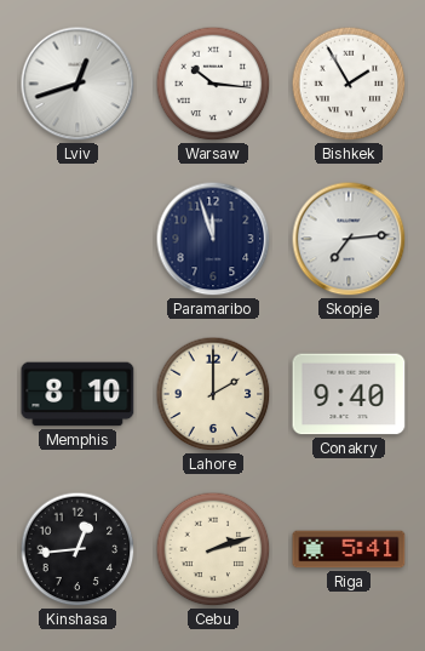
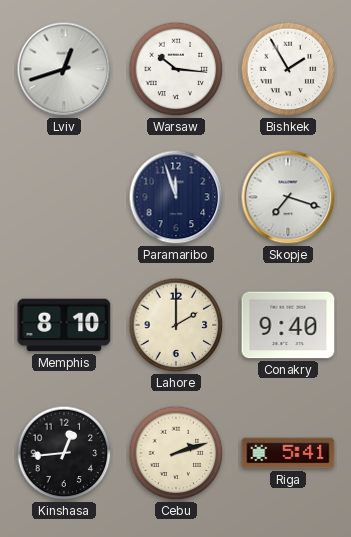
Skopje: 7:14 -> 7:18 (288, 197)
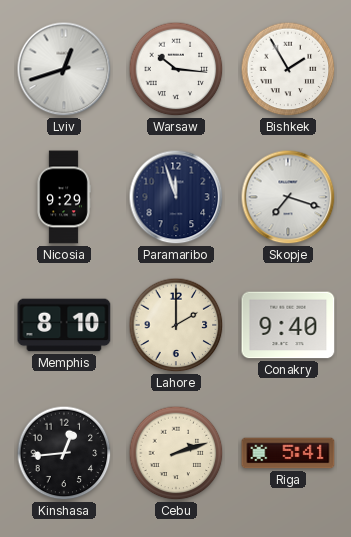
Nicosia: none -> 9:29 (64, 197)
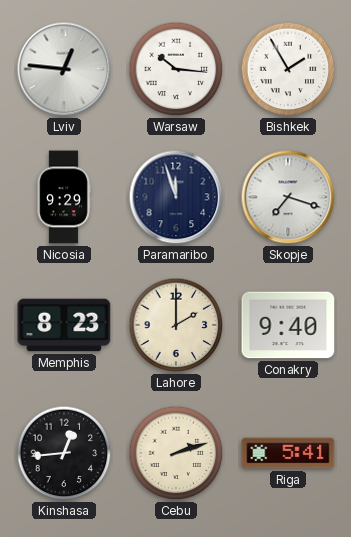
Lviv: 12:42 -> 12:46 (64, 69)
Memphis: 8:10 -> 8:23 (64, 325)
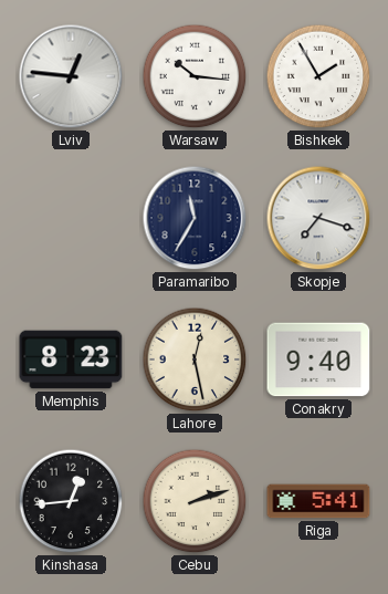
Nicosia: 9:29 -> none (64, 197)
Paramaribo: 11:57 -> 11:35 (195, 218)
Lahore: 2:00 -> 12:28 (195, 359)
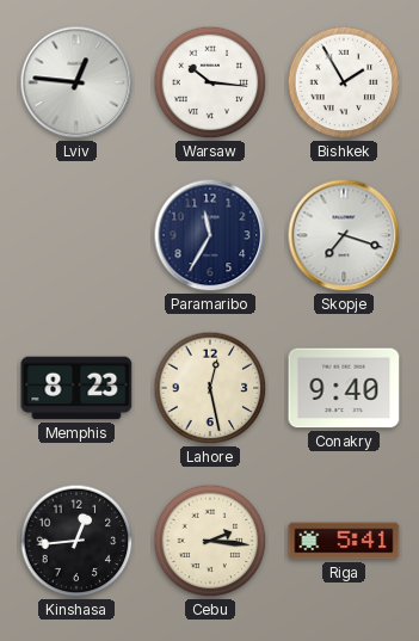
Cebu: 2:12 -> 2:16 (210, 541)
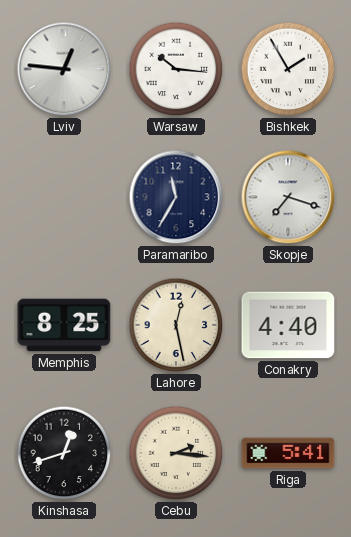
Memphis: 8:23 -> 8:25 (64, 325)
Conakry: 9:40 -> 4:40 (288, 325)
Kinshasa: 12:44 -> 12:42 (64, 453)
